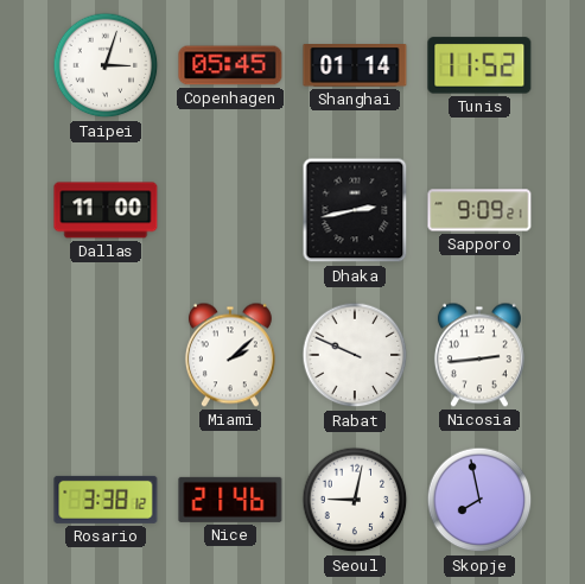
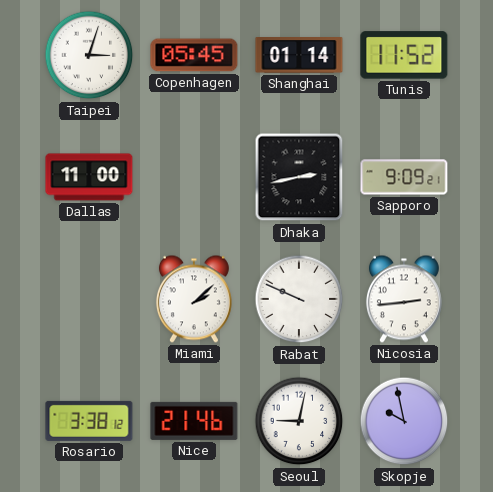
Skopje: 7:58 -> 9:58 (404, 421)
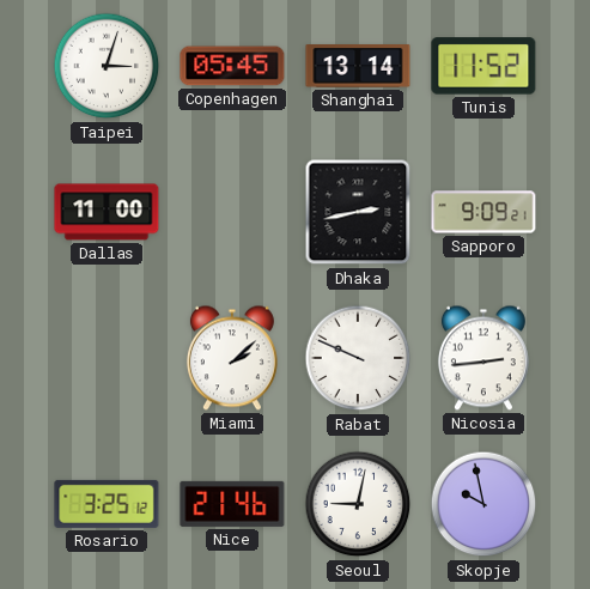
Shanghai: 01:14 -> 13:14 (358, 67)
Rosario: 3:38 -> 3:25 (107, 504)
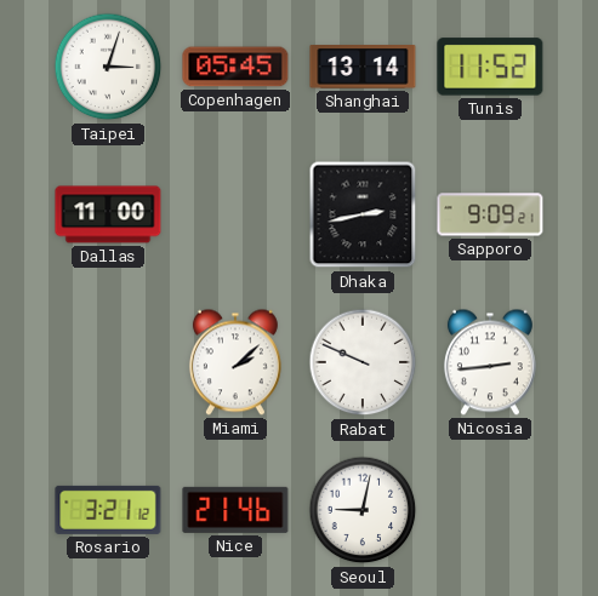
Rosario: 3:25 -> 3:21 (108, 510)
Skopje: 9:58 -> none (483, 504)
